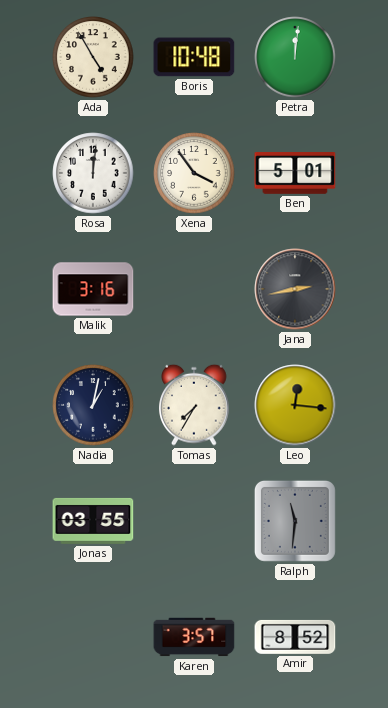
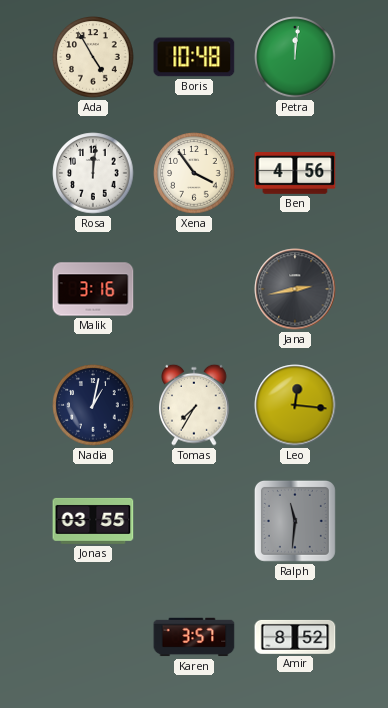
Ben: 5:01 -> 4:56 (295, 173)
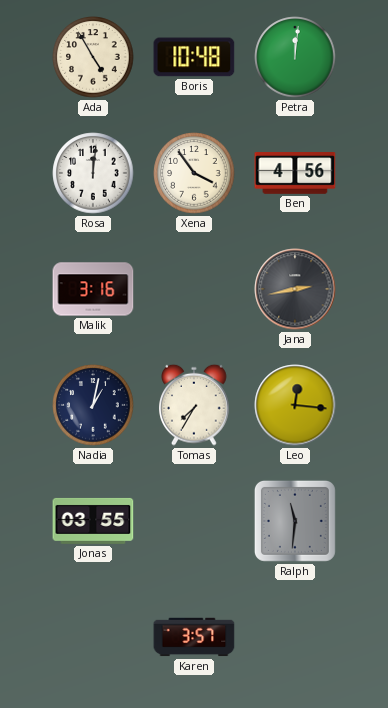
Amir: 8:52 -> none (295, 637)
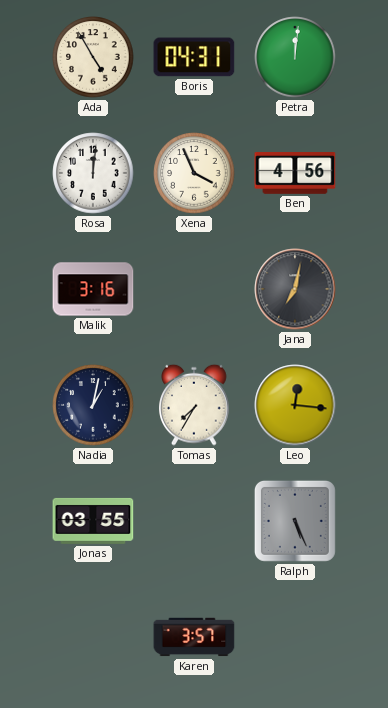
Boris: 10:48 -> 04:31 (194, 57)
Xena: 3:54 -> 3:56 (194, 173)
Jana: 2:43 -> 7:02 (295, 289)
Ralph: 11:31 -> 5:26 (295, 521)
